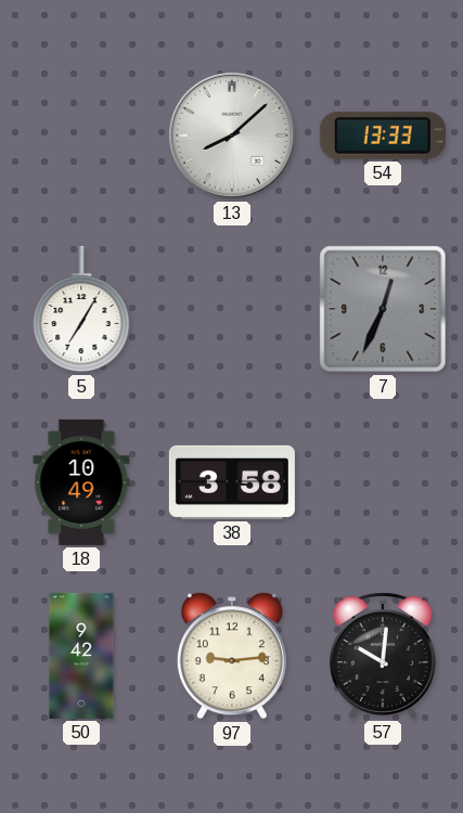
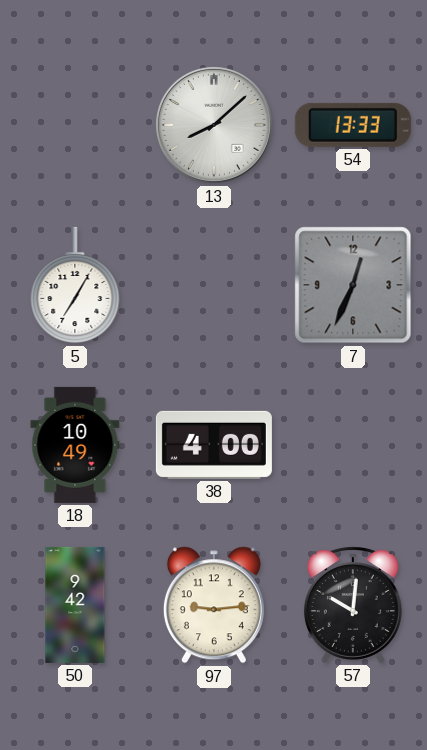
38: 3:58 -> 4:00 (214, 445)
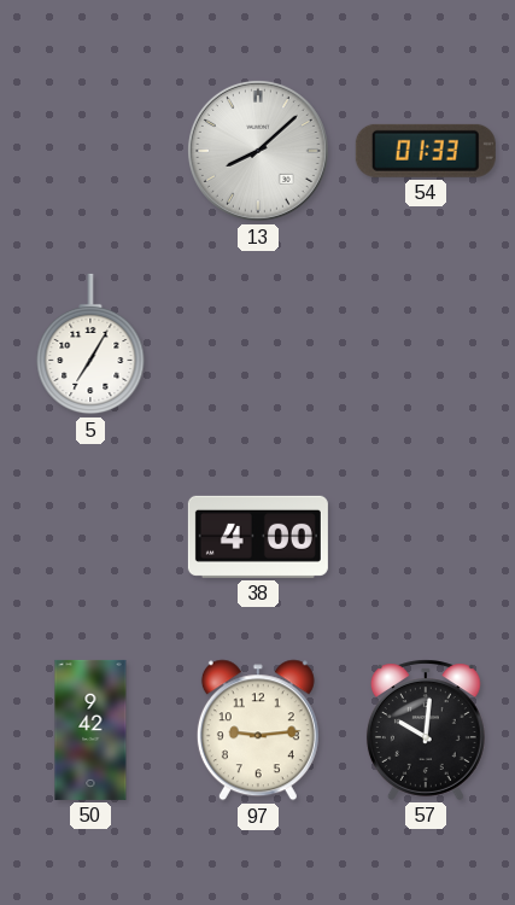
54: 13:33 -> 01:33 (426, 151)
7: 12:34 -> none (353, 285)
18: 10:49 -> none (75, 445)
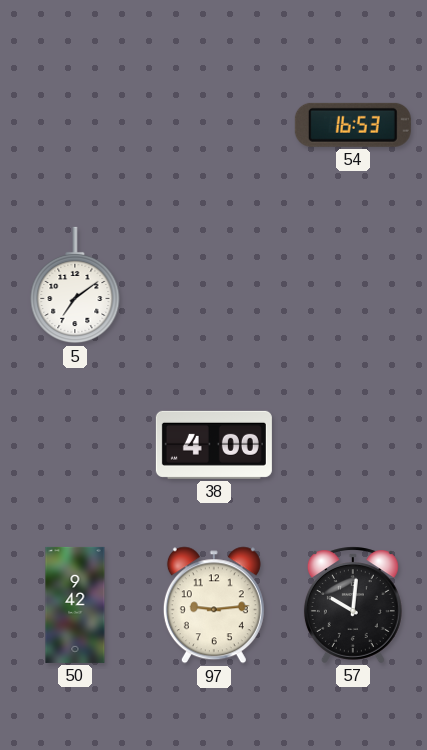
13: 8:08 -> none (258, 151)
54: 01:33 -> 16:53 (353, 125)
5: 7:05 -> 7:09 (75, 285)
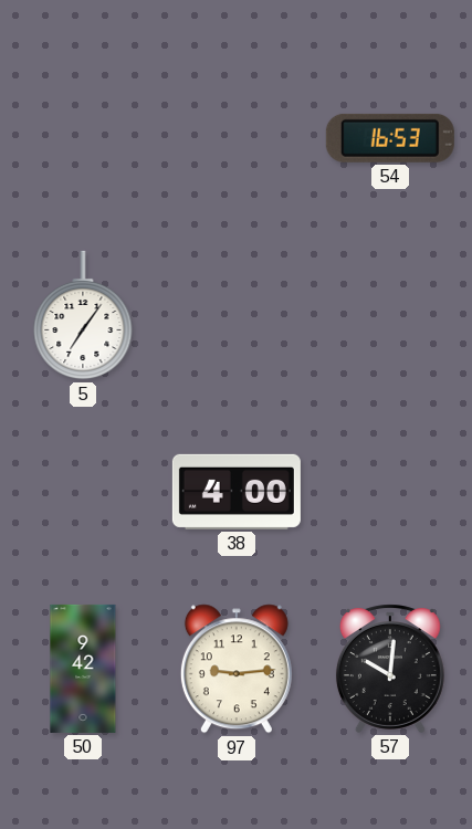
5: 7:09 -> 7:06 (83, 315)
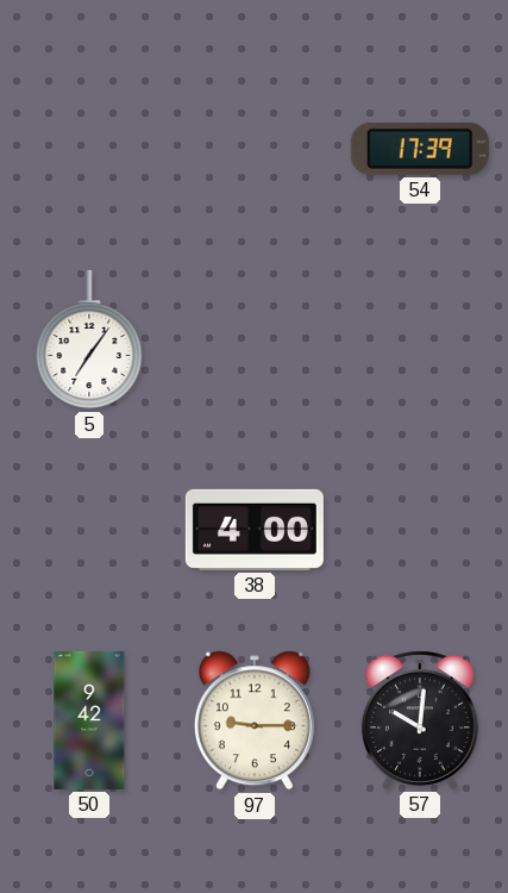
54: 16:53 -> 17:39 (420, 149)
97: 9:14 -> 9:15 (255, 720)
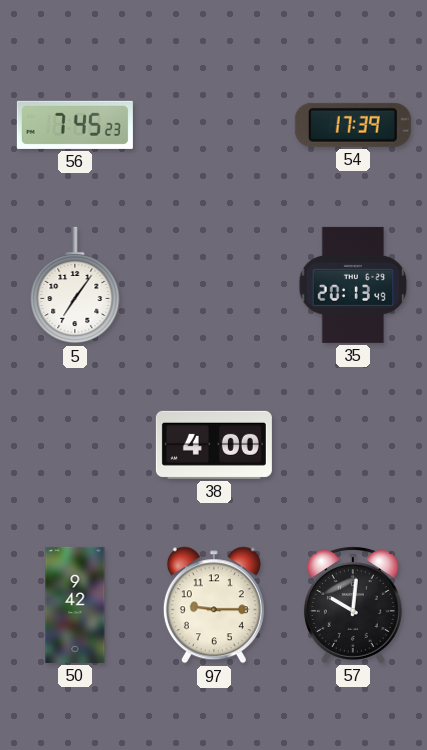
56: none -> 7:45 (75, 125)
35: none -> 20:13 (353, 285)
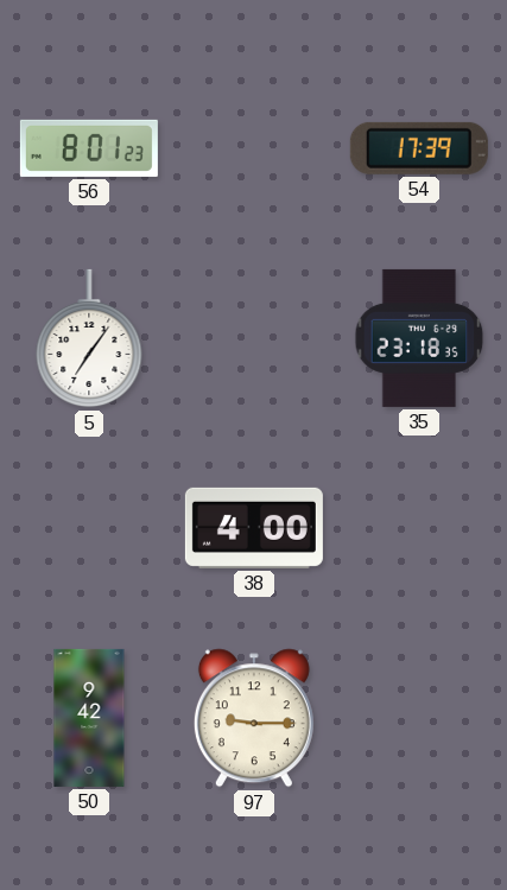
56: 7:45 -> 8:01 (89, 148)
35: 20:13 -> 23:18 (419, 338)
57: 10:01 -> none (353, 605)
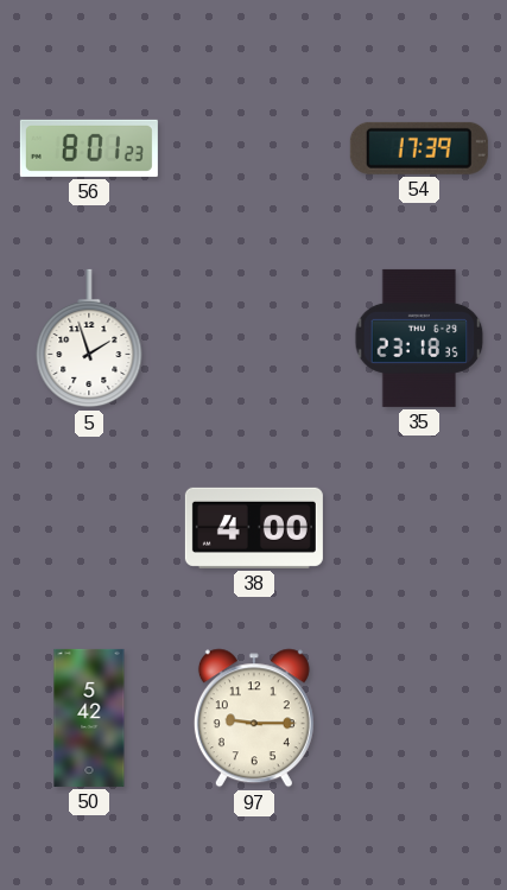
5: 7:06 -> 1:57 (89, 338)
50: 9:42 -> 5:42 (89, 718)
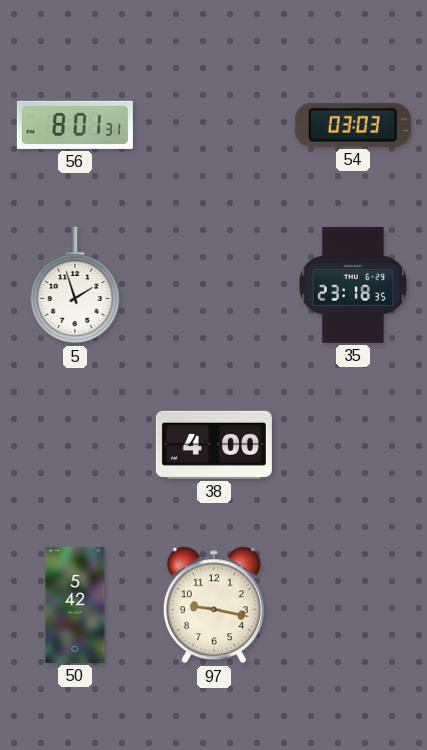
56: 8:01:23 -> 8:01:31 (75, 125)
54: 17:39 -> 03:03 (353, 125)
97: 9:15 -> 9:17 (214, 605)
